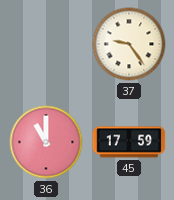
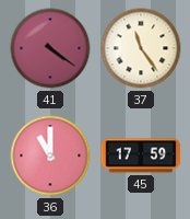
41: none -> 4:21 (50, 48)
37: 9:24 -> 11:24 (141, 48)
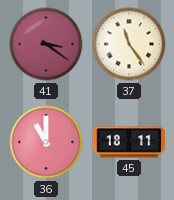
41: 4:21 -> 3:21 (46, 44)
45: 17:59 -> 18:11 (129, 142)
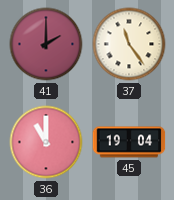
41: 3:21 -> 2:00 (46, 44)
45: 18:11 -> 19:04 (129, 142)
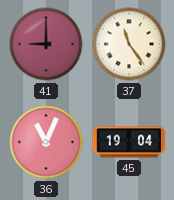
41: 2:00 -> 9:00 (46, 44)
36: 11:00 -> 11:04 (46, 142)
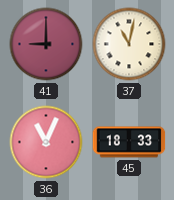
37: 11:24 -> 11:02 (129, 44)
45: 19:04 -> 18:33 (129, 142)
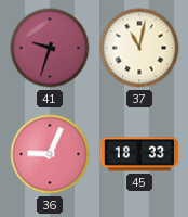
41: 9:00 -> 9:33 (50, 48)
36: 11:04 -> 9:04 (50, 154)
